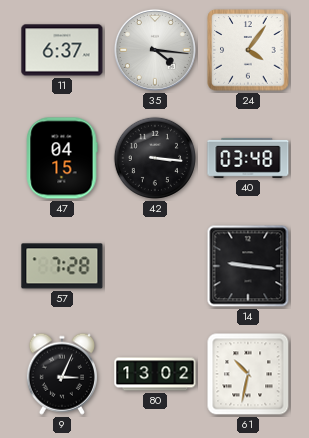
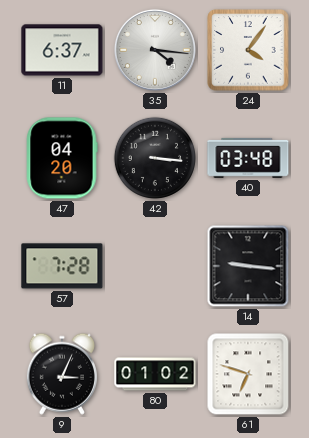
47: 04:15 -> 04:20 (62, 158)
80: 13:02 -> 01:02 (155, 374)
61: 10:32 -> 6:48 (248, 374)
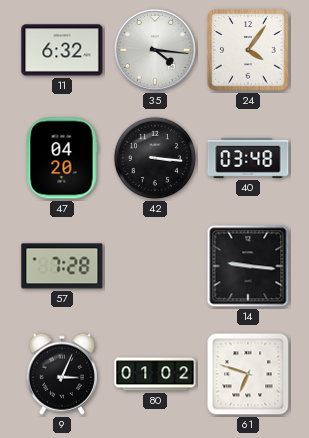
11: 6:37 -> 6:32 (62, 50)
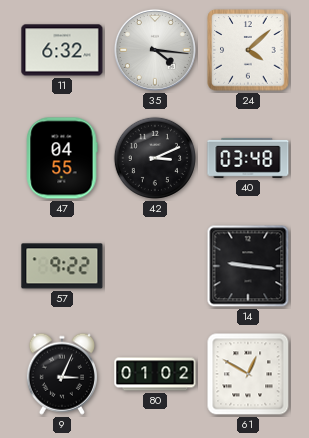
24: 4:06 -> 4:08 (248, 50)
47: 04:20 -> 04:55 (62, 158)
42: 3:16 -> 3:11 (155, 158)
57: 7:28 -> 9:22 (62, 266)
61: 6:48 -> 12:50 (248, 374)
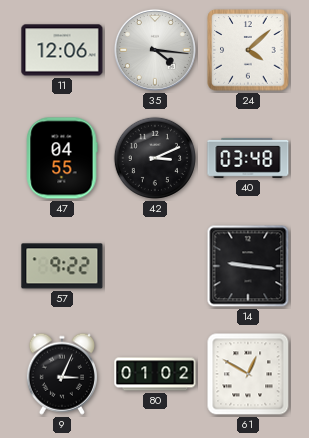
11: 6:32 -> 12:06 (62, 50)
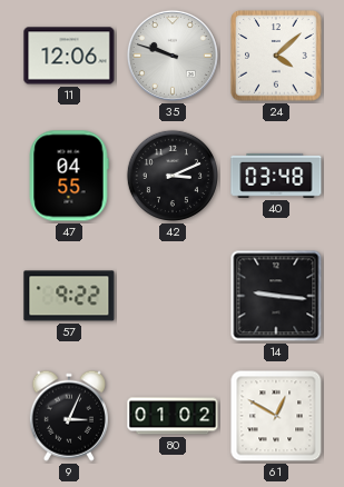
35: 4:16 -> 9:48 (173, 56)
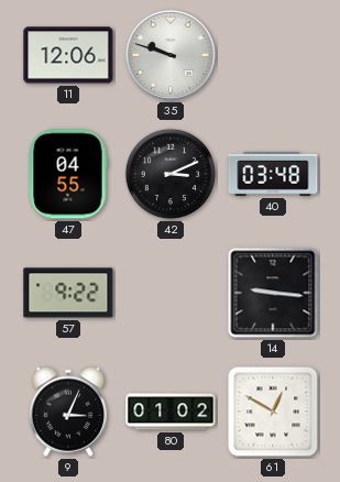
24: 4:08 -> none (276, 56)
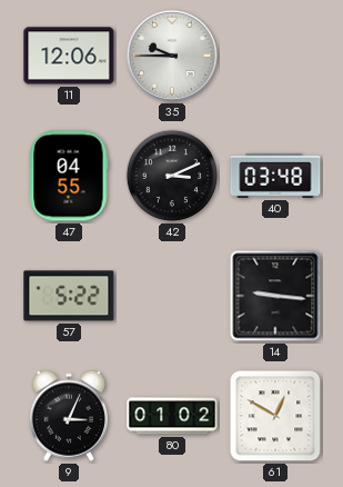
35: 9:48 -> 9:45 (172, 56)
57: 9:22 -> 5:22 (69, 296)
